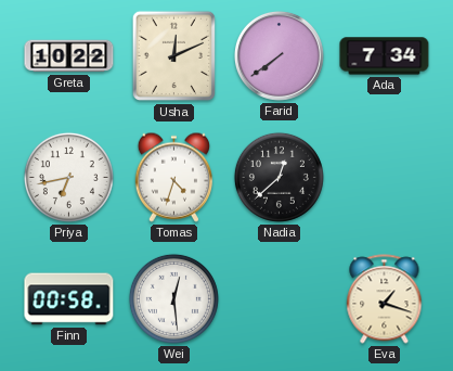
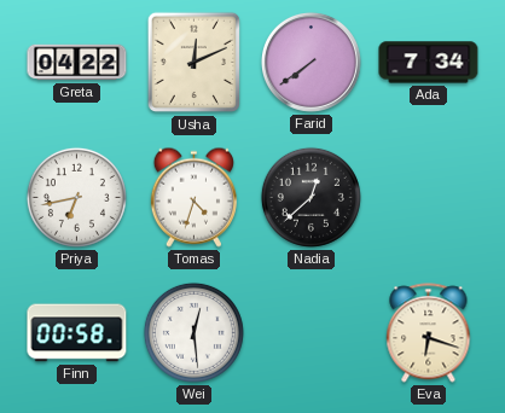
Greta: 10:22 -> 04:22 (77, 63)
Eva: 1:18 -> 6:18 (429, 333)
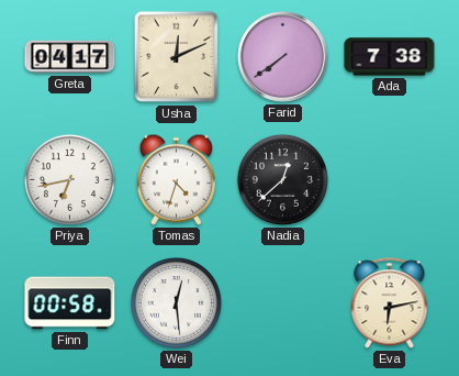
Greta: 04:22 -> 04:17 (70, 57)
Ada: 7:34 -> 7:38 (390, 57)
Eva: 6:18 -> 6:13 (390, 303)
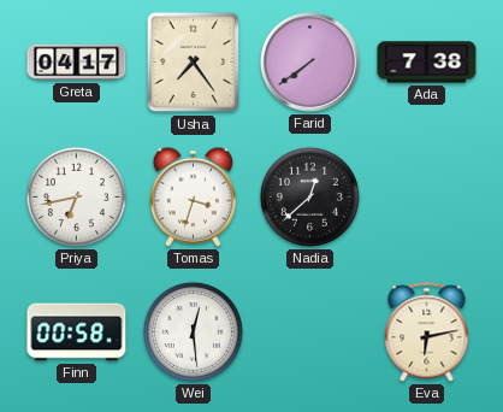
Usha: 12:11 -> 7:24 (194, 63)
Tomas: 4:33 -> 3:33 (193, 196)
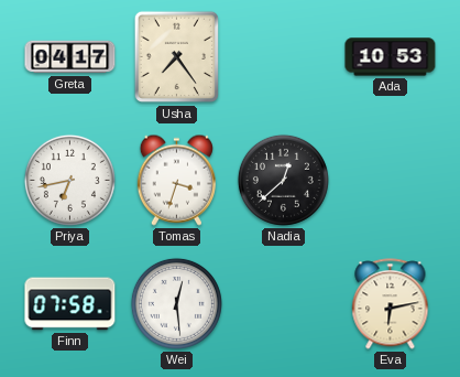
Farid: 7:39 -> none (310, 63)
Ada: 7:38 -> 10:53 (391, 57)
Finn: 00:58 -> 07:58 (70, 304)
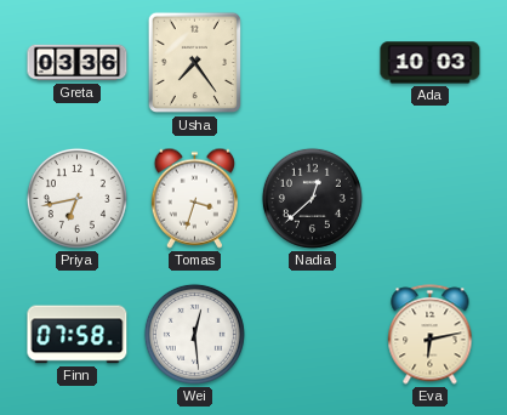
Greta: 04:17 -> 03:36 (78, 63)
Ada: 10:53 -> 10:03 (431, 63)
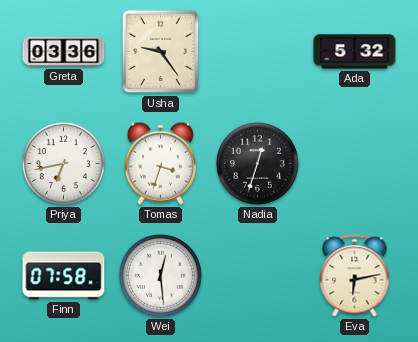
Usha: 7:24 -> 9:24 (161, 52)
Ada: 10:03 -> 5:32 (355, 52)
Nadia: 12:38 -> 12:33 (257, 163)
